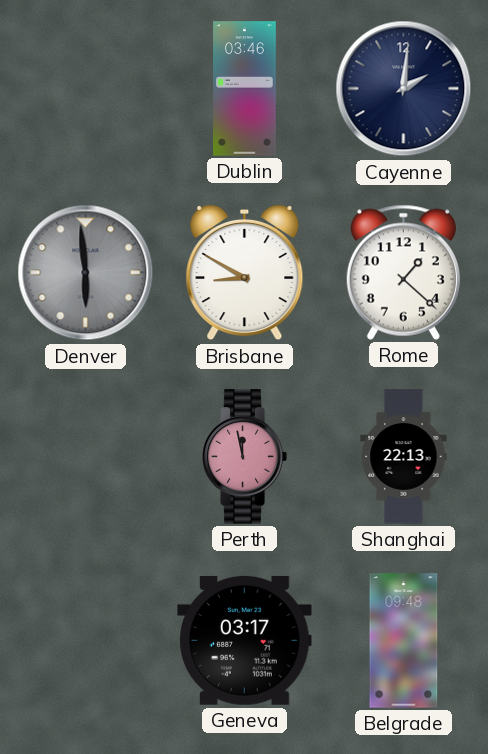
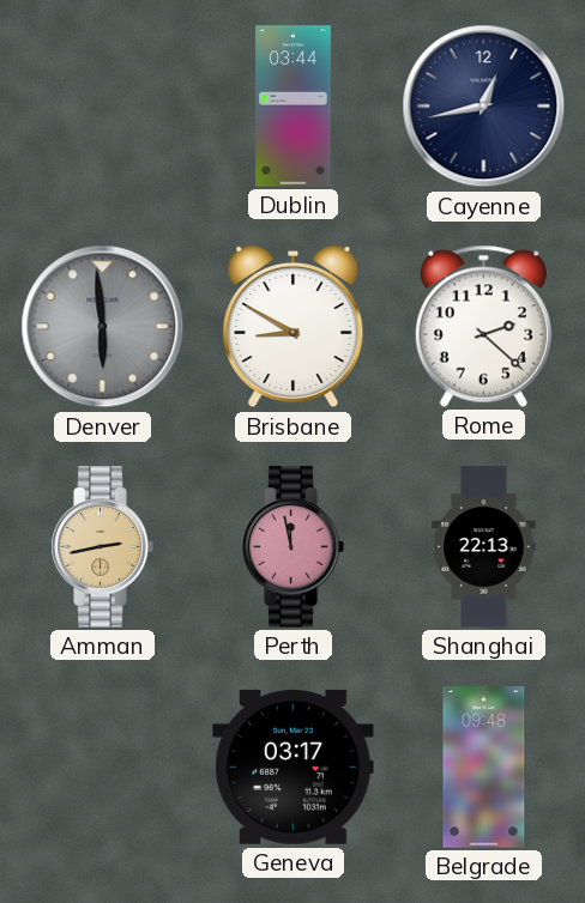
Dublin: 03:46 -> 03:44 (294, 107)
Cayenne: 2:01 -> 12:43 (484, 107)
Rome: 1:22 -> 2:22 (483, 326)
Amman: none -> 2:43 (102, 547)
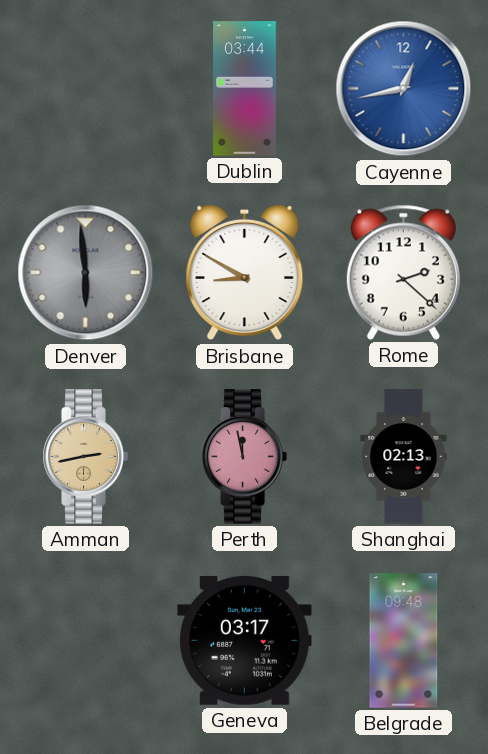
Cayenne dial: navy -> blue (404, 89)
Shanghai: 22:13 -> 02:13 (404, 457)
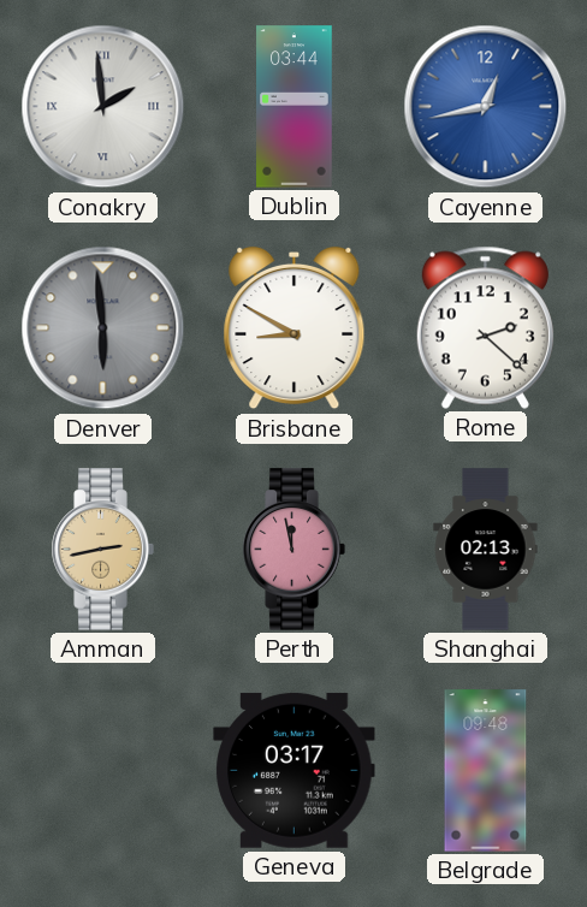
Conakry: none -> 1:59 (103, 107)
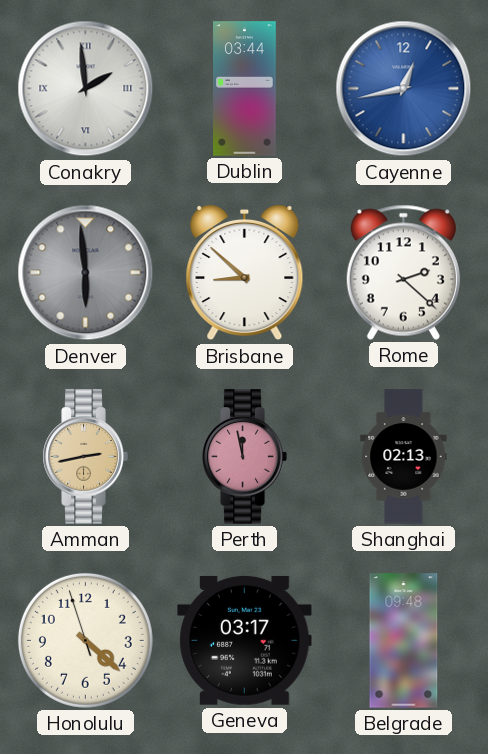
Brisbane: 8:50 -> 8:52 (245, 273)
Honolulu: none -> 4:21 (85, 640)
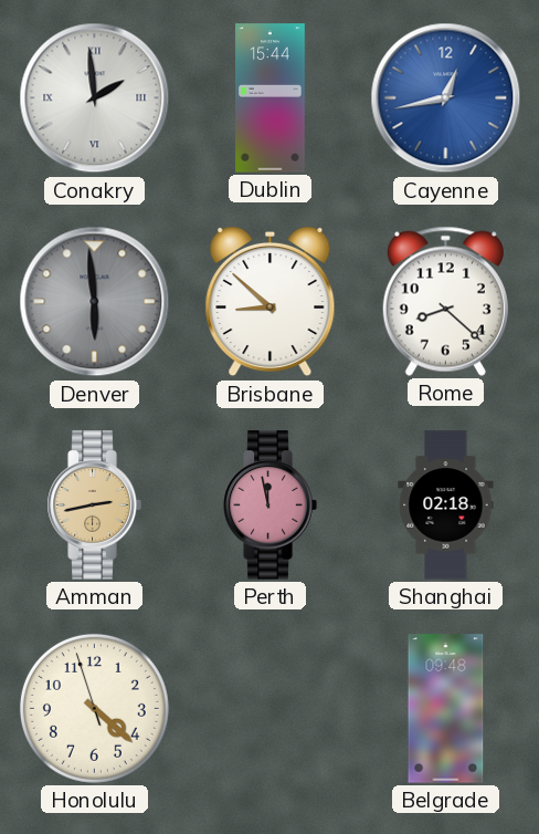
Dublin: 03:44 -> 15:44 (271, 98)
Rome: 2:22 -> 8:22 (445, 301)
Shanghai: 02:13 -> 02:18 (446, 505)
Geneva: 03:17 -> none (245, 640)
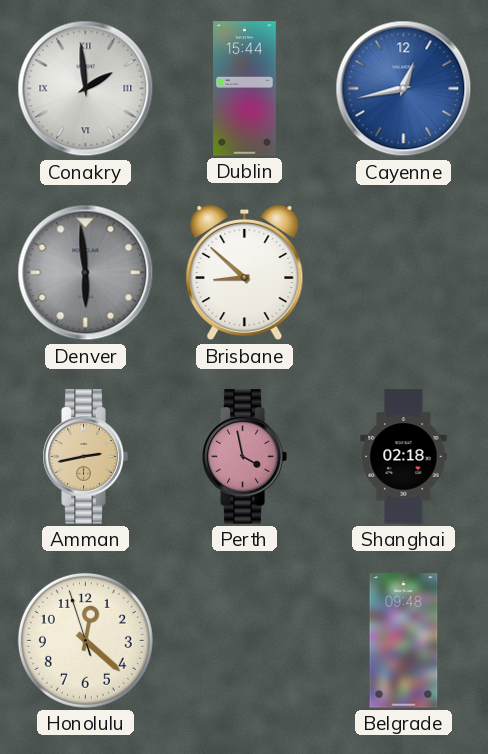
Rome: 8:22 -> none (445, 301)
Perth: 11:58 -> 3:58 (244, 457)
Honolulu: 4:21 -> 12:21 (85, 640)
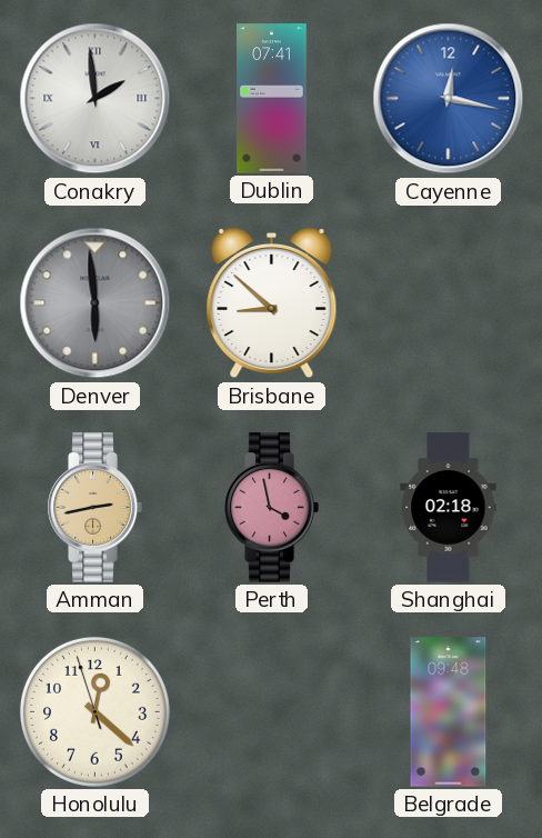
Dublin: 15:44 -> 07:41 (272, 99)
Cayenne: 12:43 -> 12:17 (449, 99)
